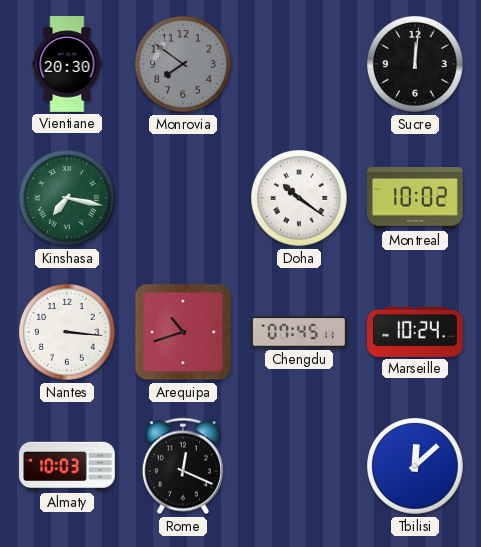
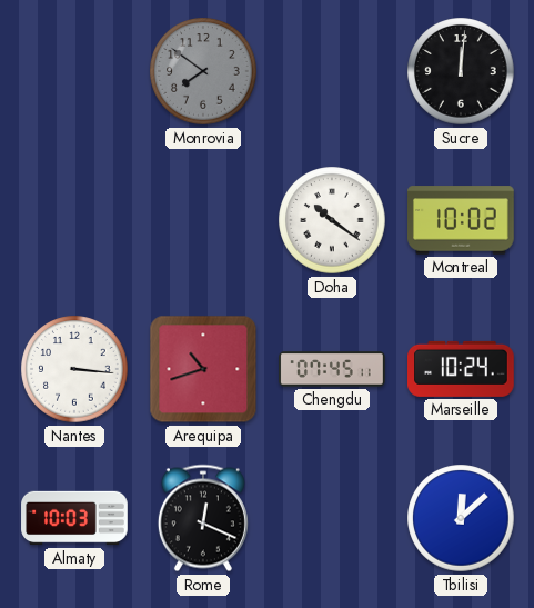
Vientiane: 20:30 -> none (67, 64)
Kinshasa: 7:17 -> none (67, 198)
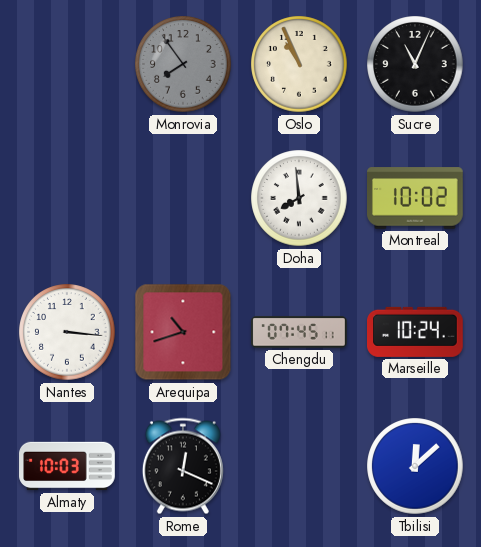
Monrovia: 7:51 -> 7:54 (183, 64)
Oslo: none -> 10:56 (299, 64)
Sucre: 12:01 -> 11:04 (415, 64)
Doha: 10:21 -> 7:59 (299, 198)
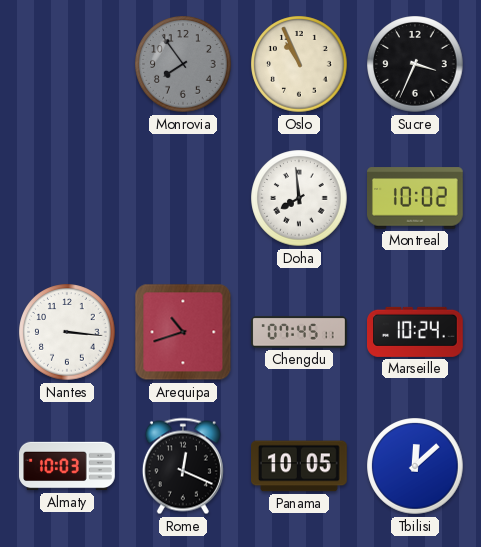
Sucre: 11:04 -> 3:34 (415, 64)
Panama: none -> 10:05 (300, 466)
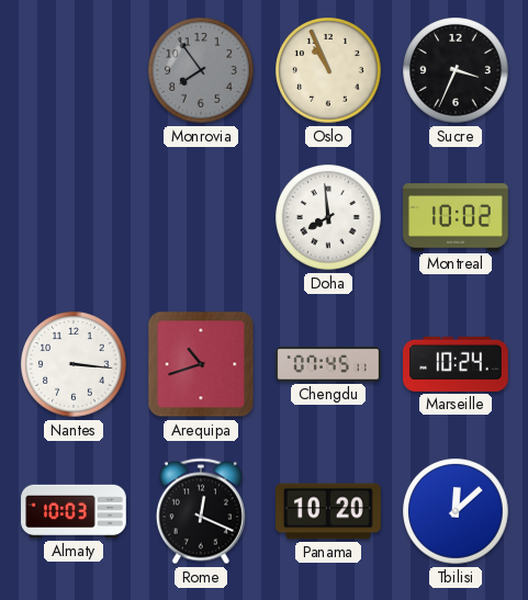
Panama: 10:05 -> 10:20 (329, 511)
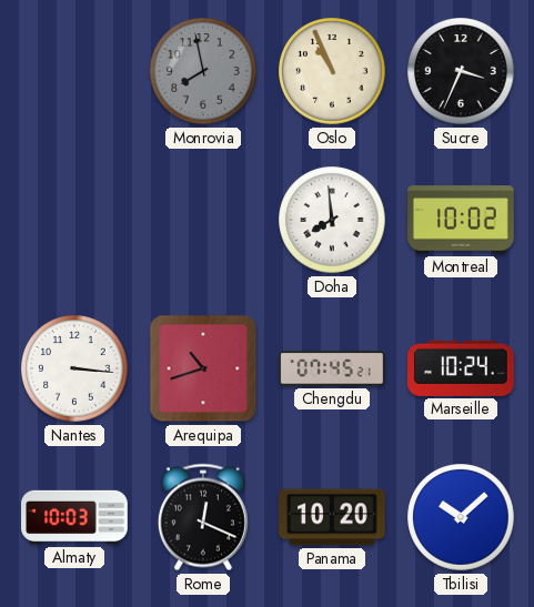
Monrovia: 7:54 -> 7:58 (203, 71)
Chengdu: 07:45:11 -> 07:45:21 (332, 368)
Tbilisi: 12:08 -> 10:08 (461, 517)
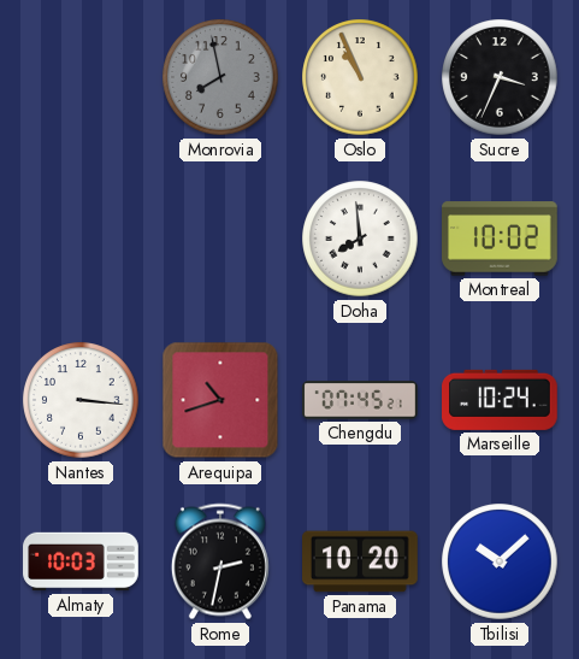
Rome: 12:19 -> 2:32 (220, 561)
